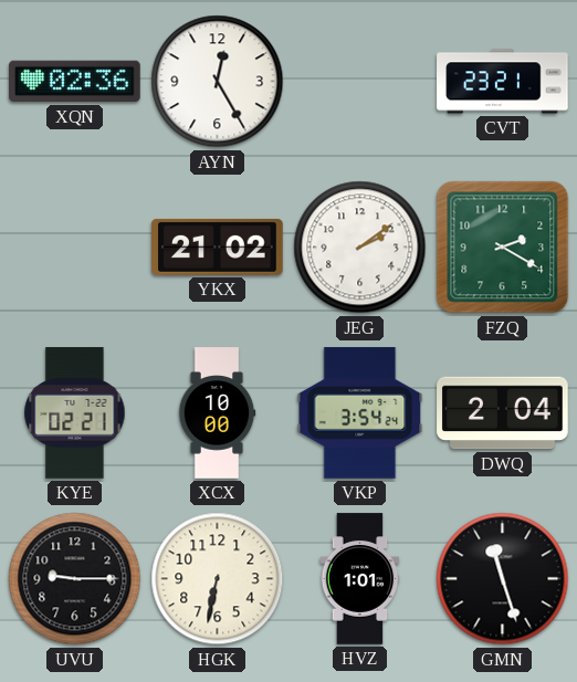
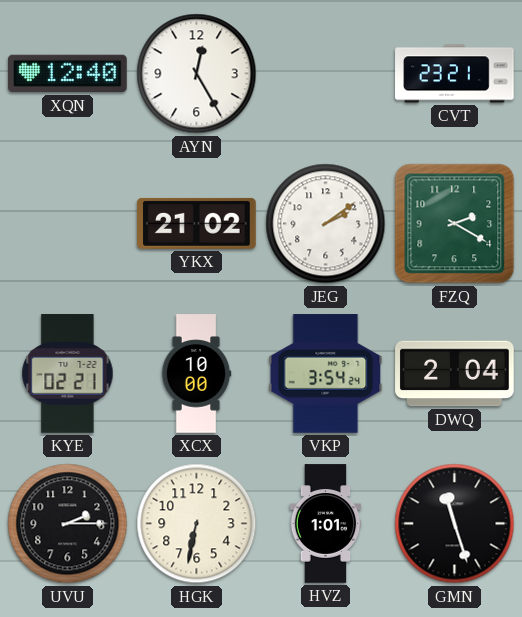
XQN: 02:36 -> 12:40 (68, 74)
UVU: 9:15 -> 2:15 (68, 524)
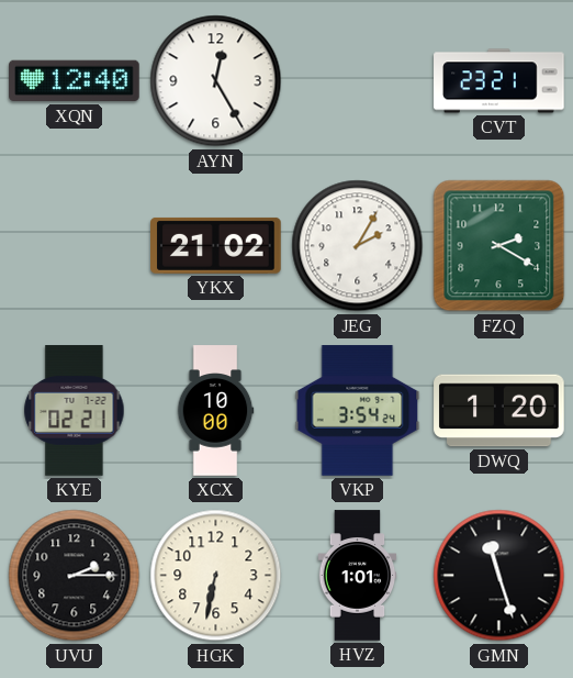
JEG: 2:09 -> 2:05 (358, 246)
DWQ: 2:04 -> 1:20 (499, 411)
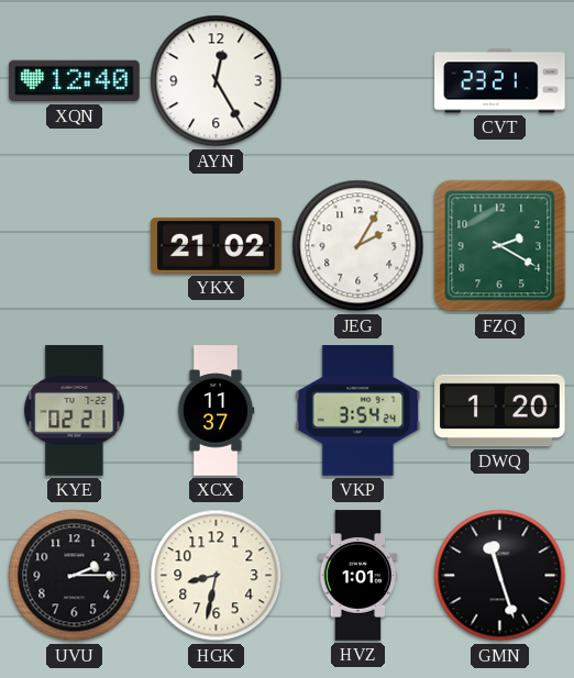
XCX: 10:00 -> 11:37 (216, 411)
HGK: 6:32 -> 8:32 (217, 576)
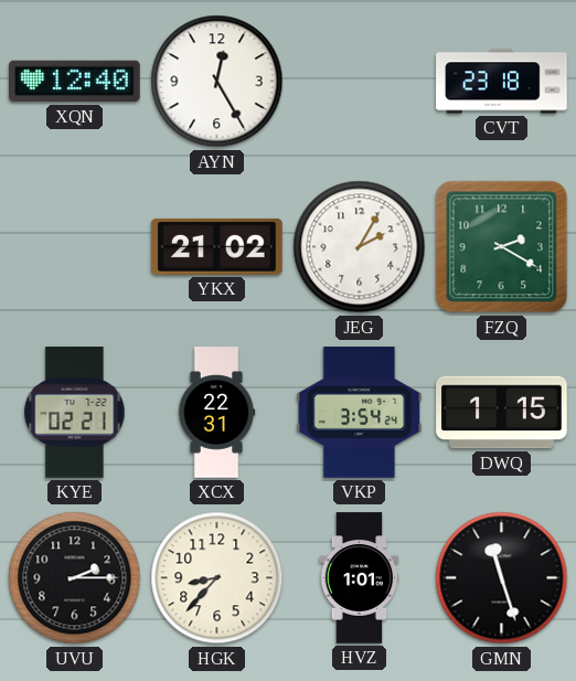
CVT: 23:21 -> 23:18 (502, 82)
XCX: 11:37 -> 22:31 (216, 413)
DWQ: 1:20 -> 1:15 (502, 413)
HGK: 8:32 -> 8:37 (217, 578)
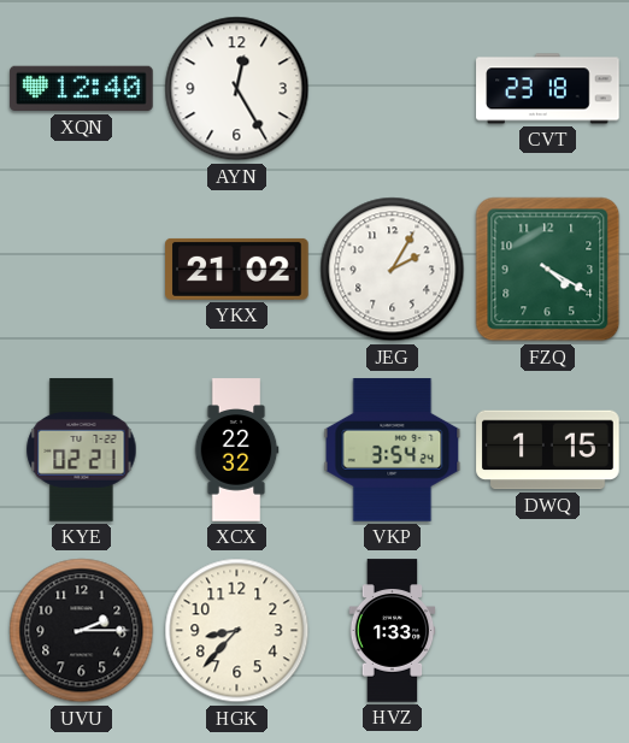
FZQ: 2:20 -> 4:20 (548, 270)
XCX: 22:31 -> 22:32 (236, 450)
HVZ: 1:01 -> 1:33 (393, 631)
GMN: 11:27 -> none (502, 578)
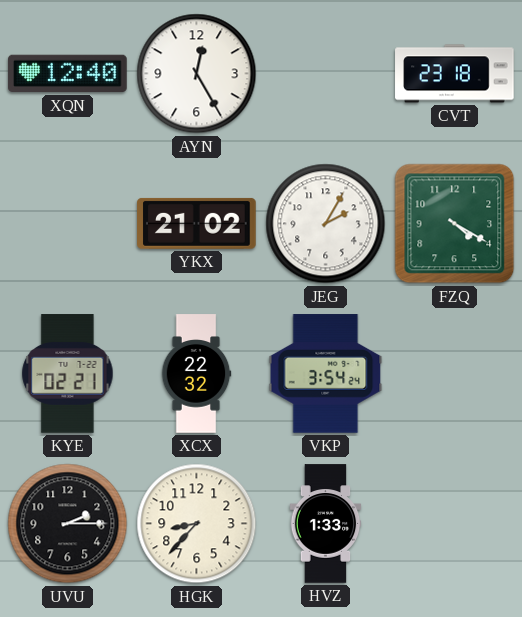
DWQ: 1:15 -> none (548, 450)
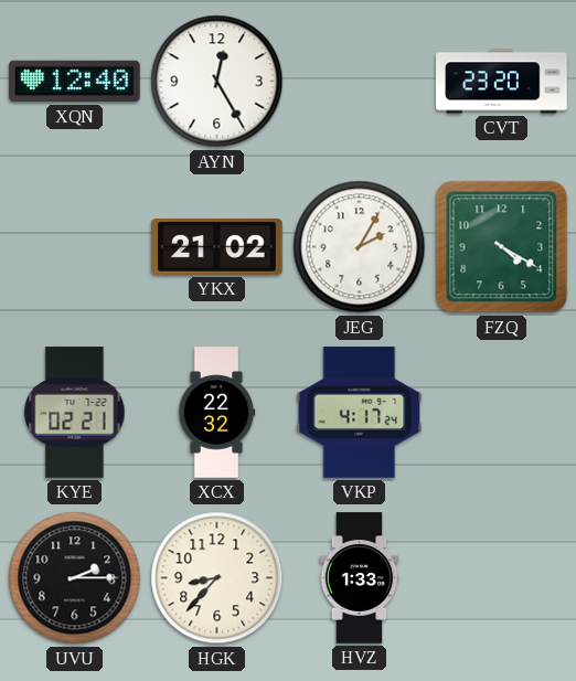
CVT: 23:18 -> 23:20 (502, 82)
VKP: 3:54 -> 4:17 (360, 413)
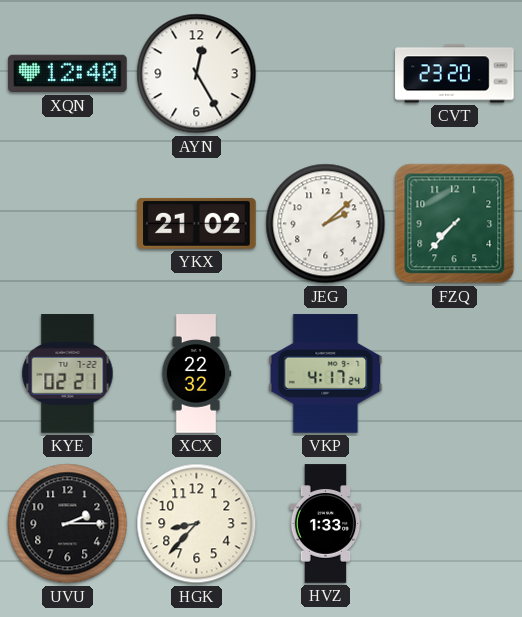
JEG: 2:05 -> 2:08 (326, 224)
FZQ: 4:20 -> 7:37 (455, 224)
